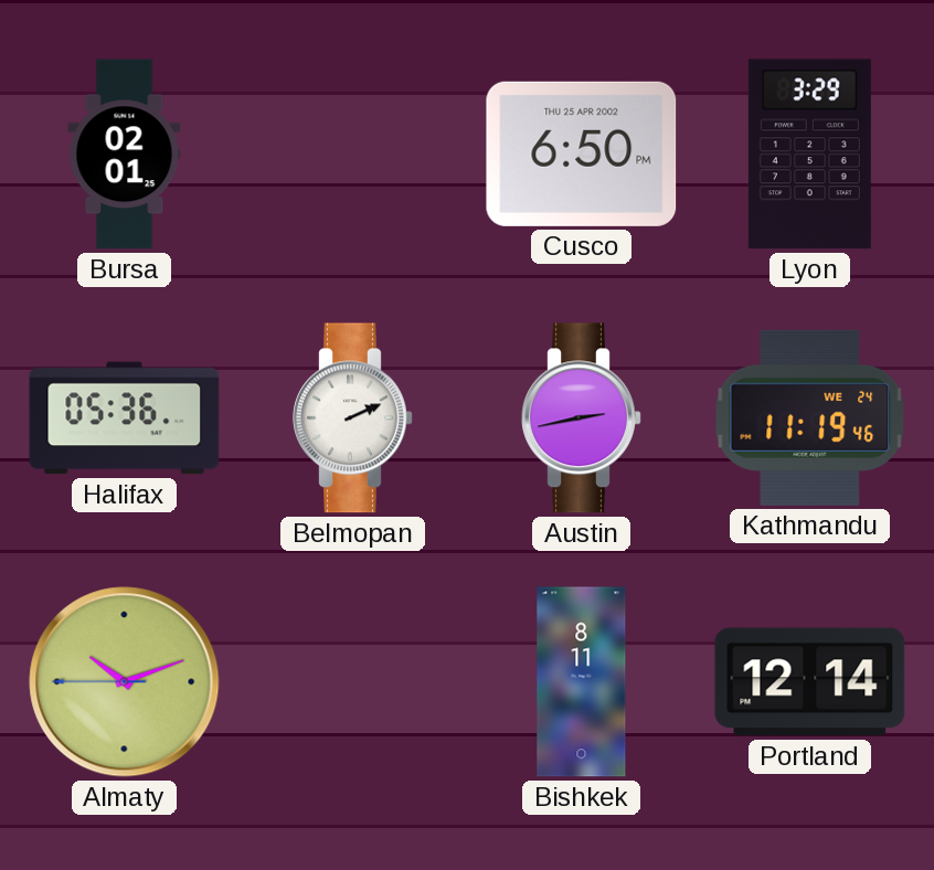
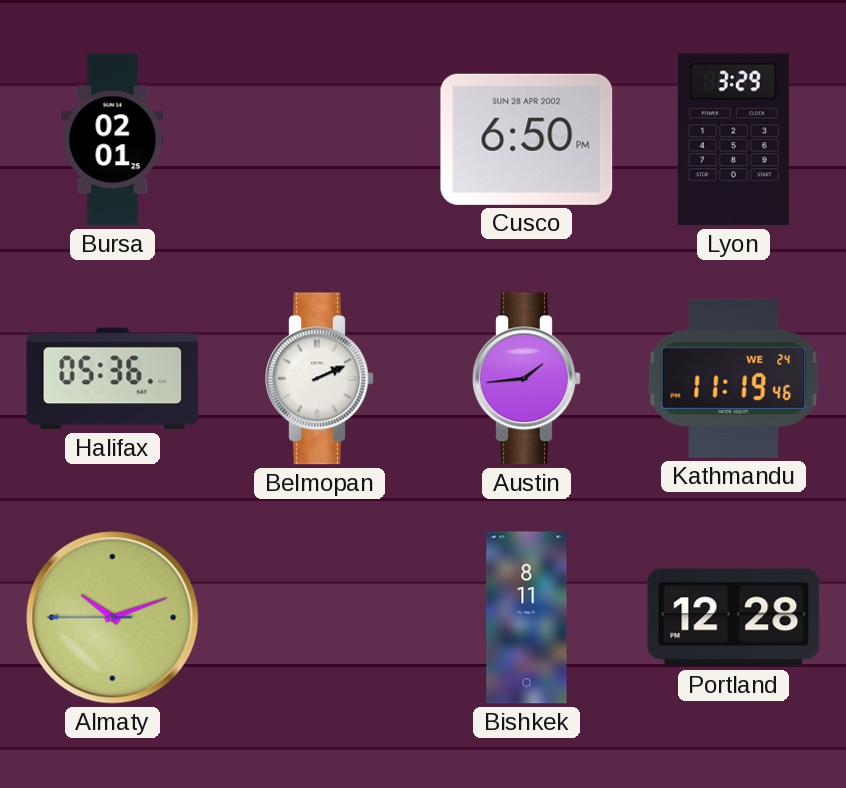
Cusco date: THU 25 APR 2002 -> SUN 28 APR 2002 (527, 139)
Austin: 2:43 -> 1:44 (527, 379)
Portland: 12:14 -> 12:28 (734, 618)
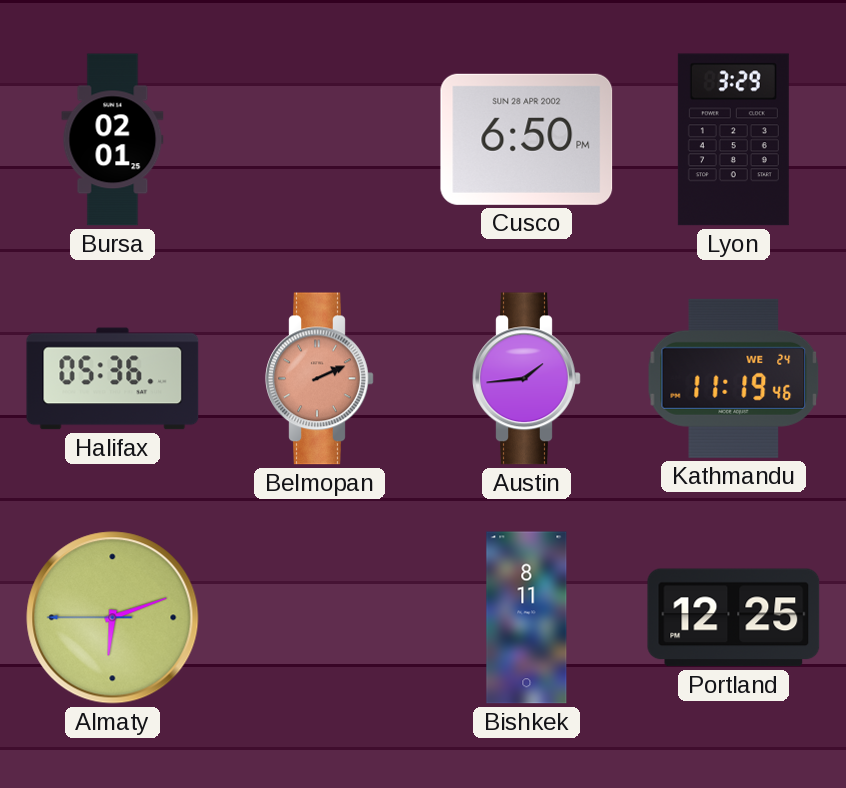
Belmopan dial: white -> salmon (320, 379)
Almaty: 10:11 -> 6:11 (113, 618)
Portland: 12:28 -> 12:25 (734, 618)
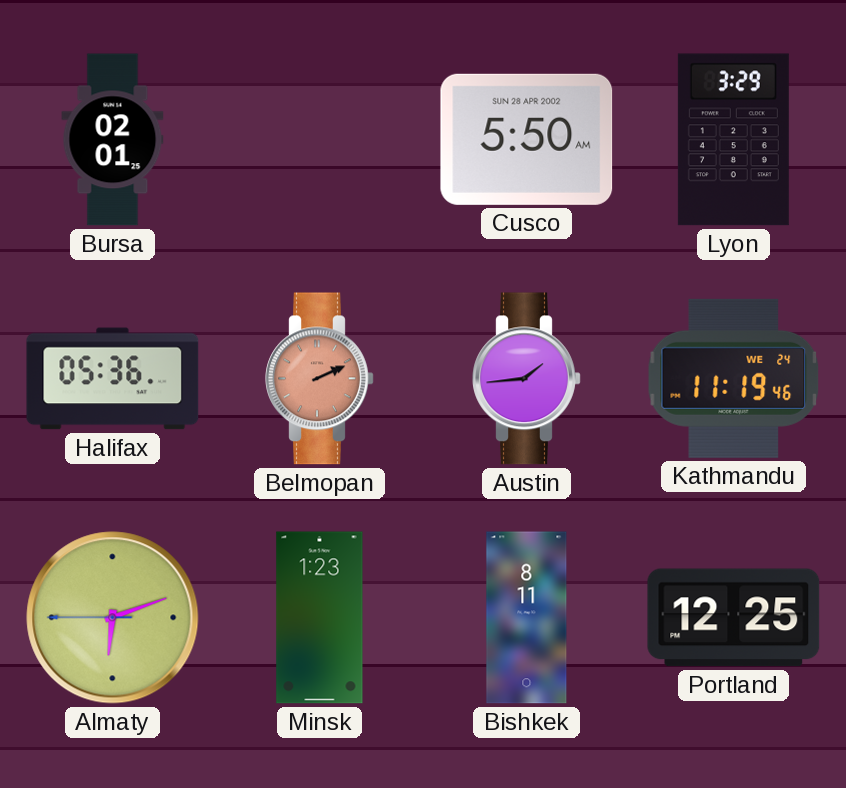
Cusco: 6:50 -> 5:50 (527, 139)
Minsk: none -> 1:23 (320, 618)
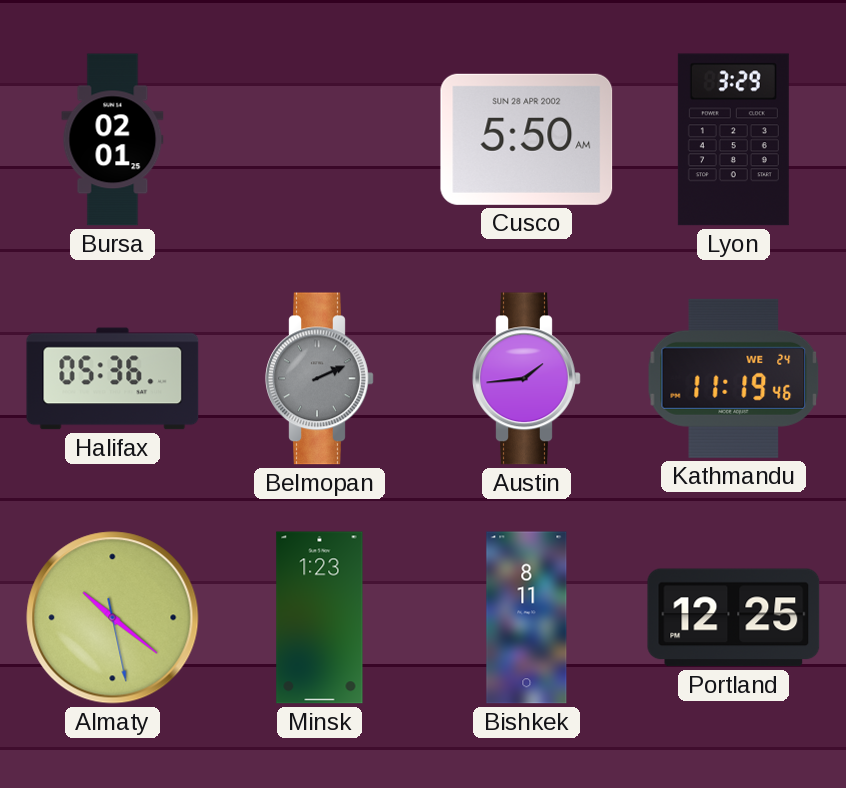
Belmopan dial: salmon -> grey (320, 379)
Almaty: 6:11 -> 10:21 (113, 618)
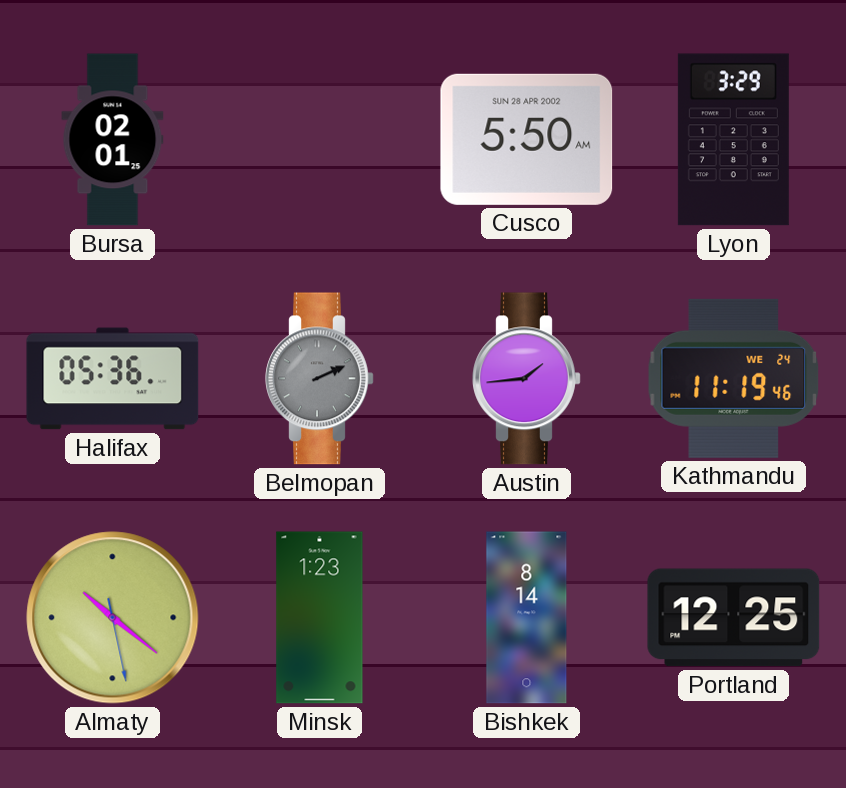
Bishkek: 8:11 -> 8:14 (527, 618)
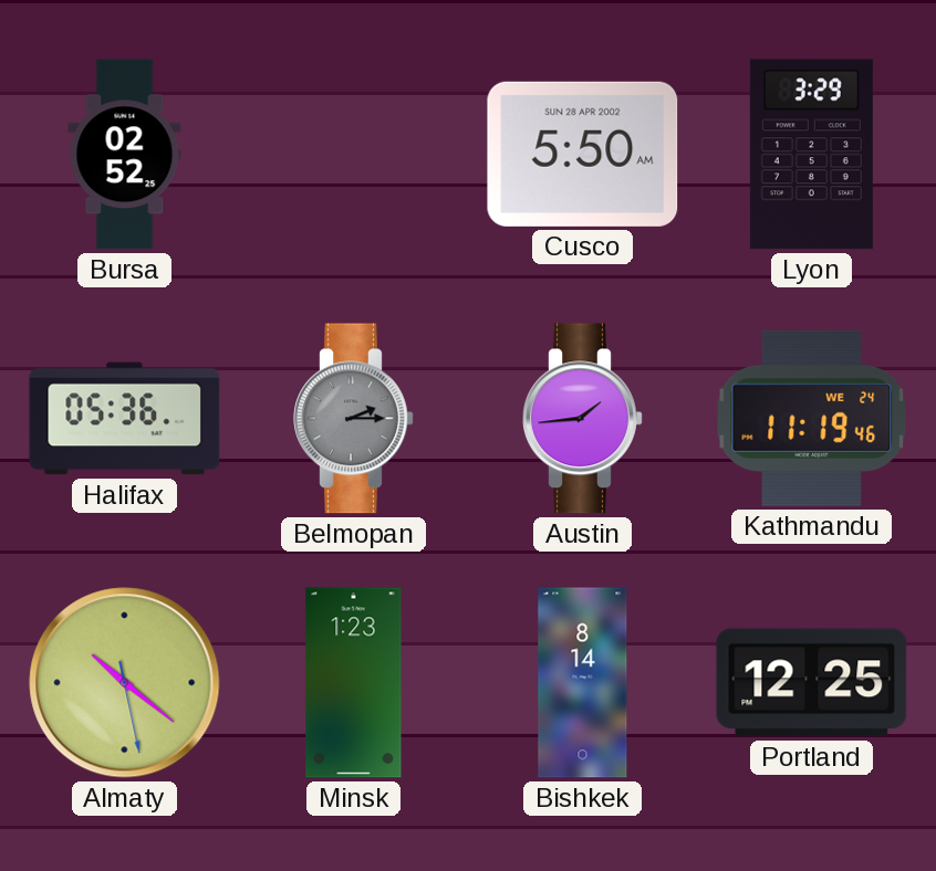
Bursa: 02:01 -> 02:52 (125, 155)
Belmopan: 2:11 -> 2:15 (354, 419)
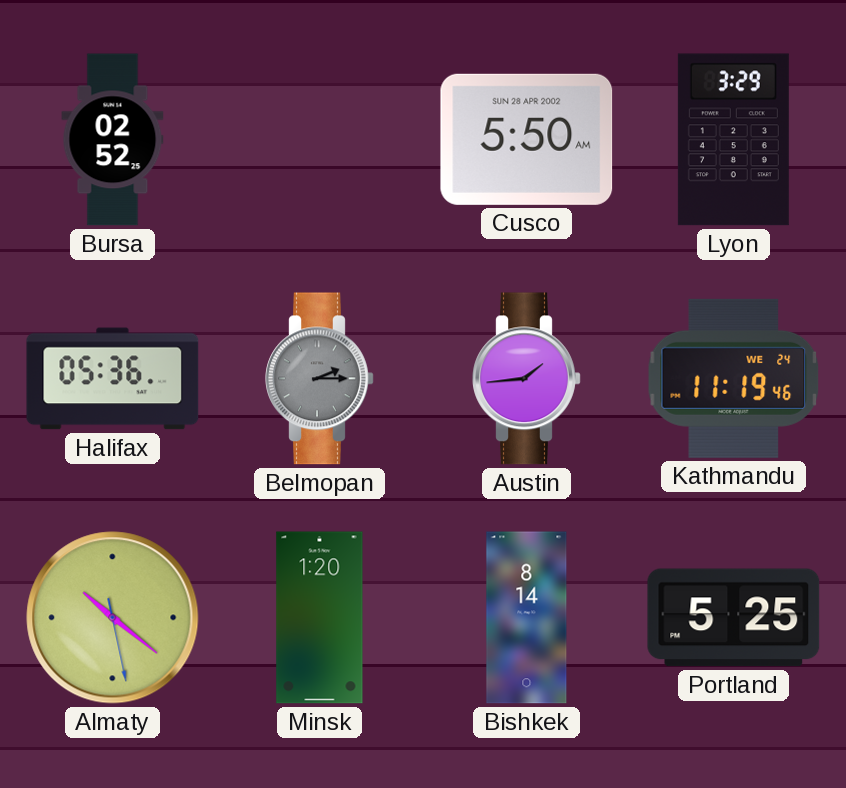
Minsk: 1:23 -> 1:20 (320, 618)
Portland: 12:25 -> 5:25 (734, 618)
